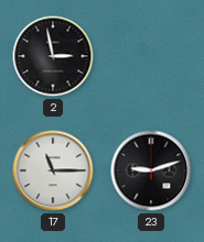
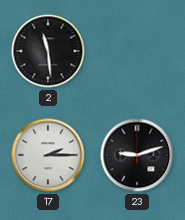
2: 2:58 -> 11:29 (48, 51)
17: 11:15 -> 2:15 (48, 155)
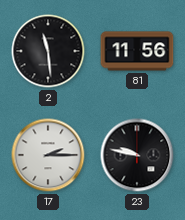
81: none -> 11:56 (137, 51)
23: 9:12 -> 9:47 (137, 155)
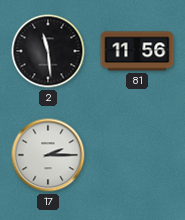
23: 9:47 -> none (137, 155)
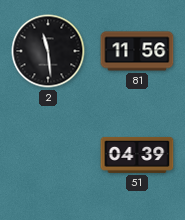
17: 2:15 -> none (48, 155)
51: none -> 04:39 (137, 155)
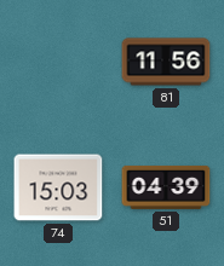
2: 11:29 -> none (48, 51)
74: none -> 15:03 (58, 187)
